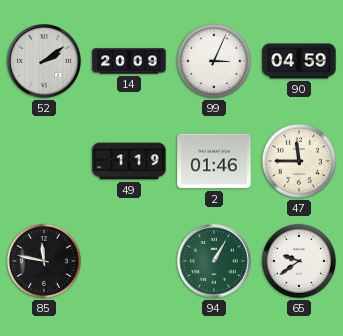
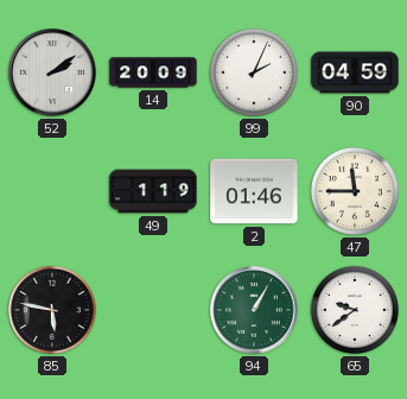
99: 3:04 -> 2:04 (254, 72)
85: 11:47 -> 5:47 (52, 310)
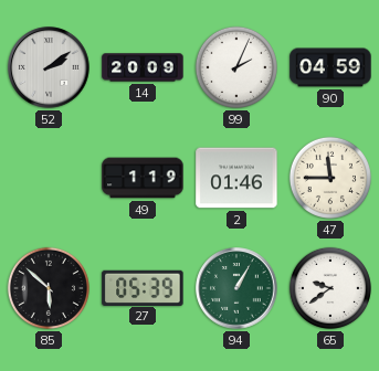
85: 5:47 -> 5:52 (49, 288)
27: none -> 05:39 (143, 287)
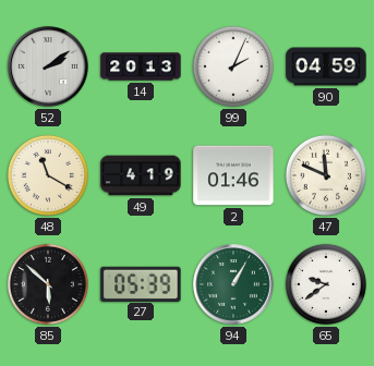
14: 20:09 -> 20:13 (141, 66)
48: none -> 11:20 (48, 175)
49: 1:19 -> 4:19 (141, 175)
47: 11:45 -> 11:49 (326, 175)
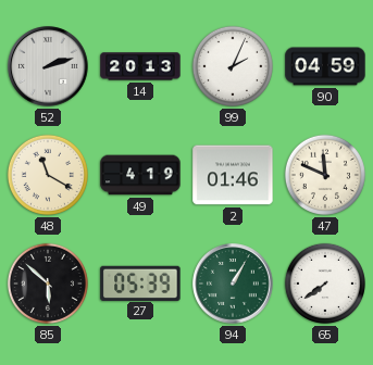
52: 2:09 -> 2:12 (48, 66)
65: 9:39 -> 7:39 (325, 284)
